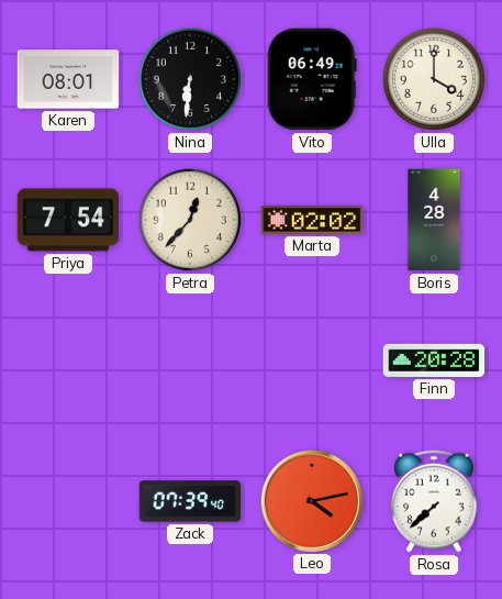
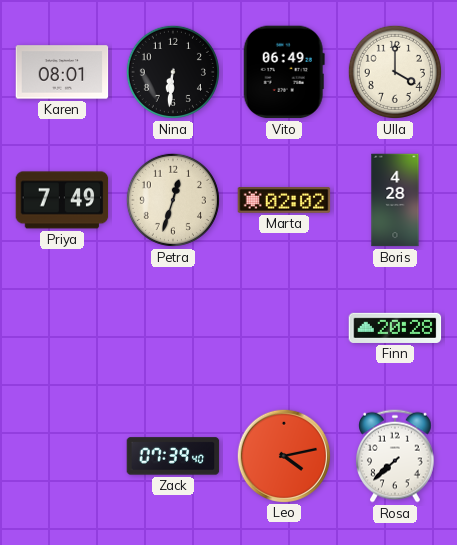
Priya: 7:54 -> 7:49 (62, 200)
Petra: 12:37 -> 12:33 (173, 200)
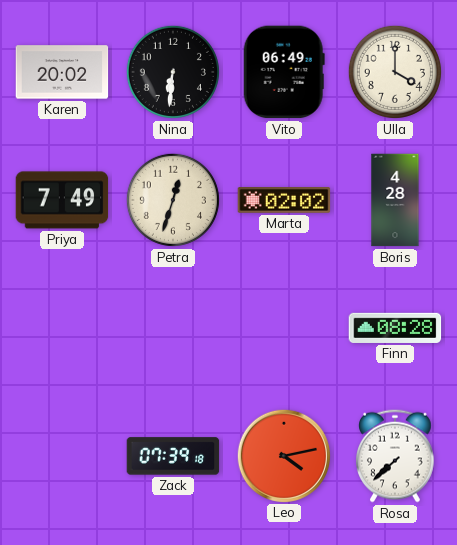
Karen: 08:01 -> 20:02 (62, 72)
Finn: 20:28 -> 08:28 (395, 328)
Zack: 07:39:40 -> 07:39:18 (173, 456)
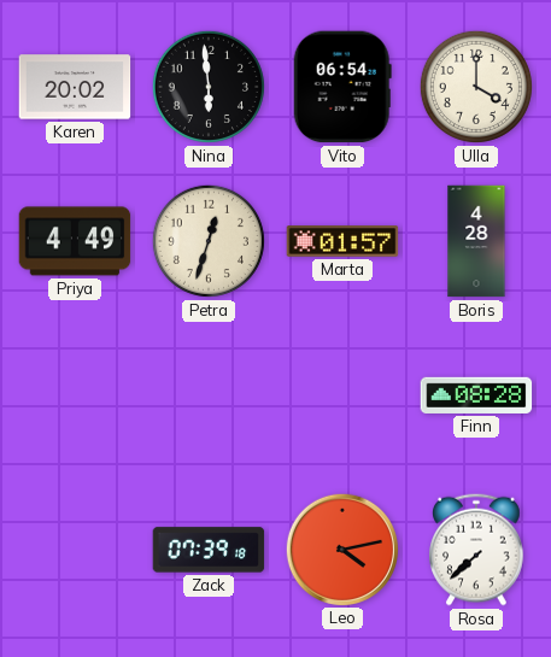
Nina: 6:31 -> 5:59 (209, 87)
Vito: 06:49 -> 06:54 (342, 87)
Priya: 7:49 -> 4:49 (75, 241)
Marta: 02:02 -> 01:57 (342, 241)
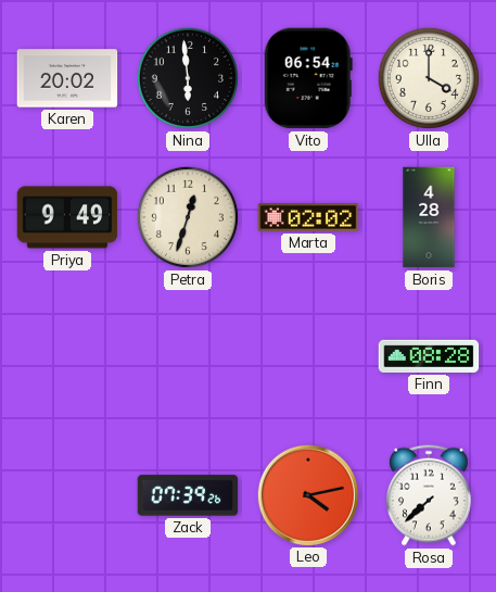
Priya: 4:49 -> 9:49 (67, 217)
Marta: 01:57 -> 02:02 (308, 217)
Zack: 07:39:18 -> 07:39:26 (188, 495)
